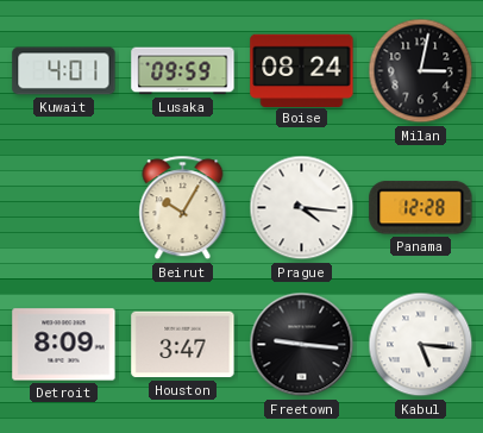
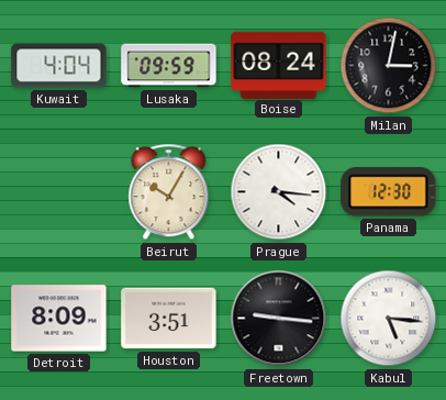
Kuwait: 4:01 -> 4:04 (59, 66)
Panama: 12:28 -> 12:30 (389, 192)
Houston: 3:47 -> 3:51 (169, 319)
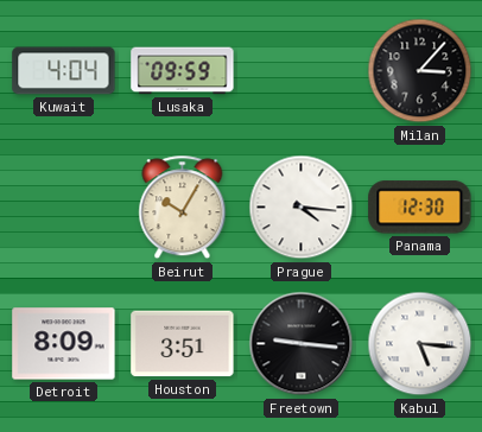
Boise: 08:24 -> none (279, 65)
Milan: 3:02 -> 3:07 (420, 71)
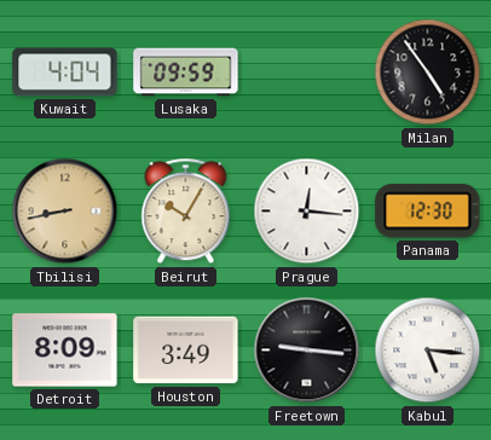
Milan: 3:07 -> 4:54 (428, 73)
Tbilisi: none -> 8:43 (65, 212)
Prague: 4:16 -> 12:16 (307, 212)
Houston: 3:51 -> 3:49 (186, 351)
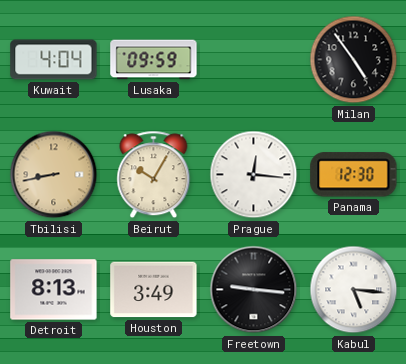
Detroit: 8:09 -> 8:13 (54, 290)
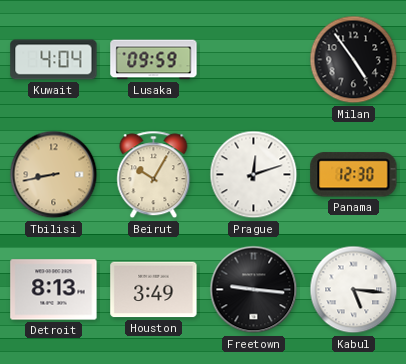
Prague: 12:16 -> 12:12 (254, 175)
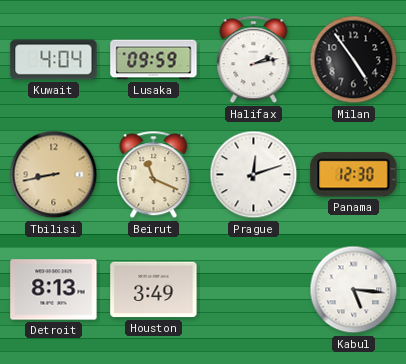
Halifax: none -> 2:13 (254, 60)
Beirut: 10:05 -> 11:19 (154, 175)
Freetown: 9:16 -> none (254, 290)
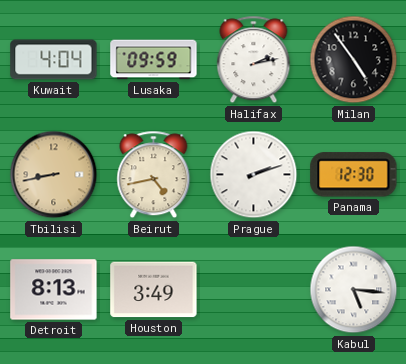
Beirut: 11:19 -> 4:43 (154, 175)
Prague: 12:12 -> 2:12 (254, 175)
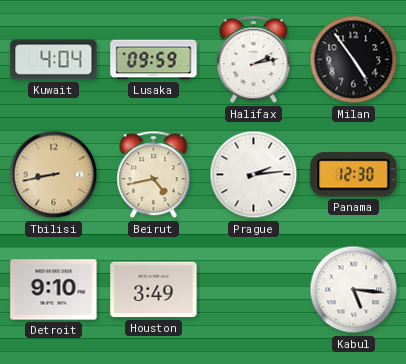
Prague: 2:12 -> 2:14 (254, 175)
Detroit: 8:13 -> 9:10 (54, 290)
